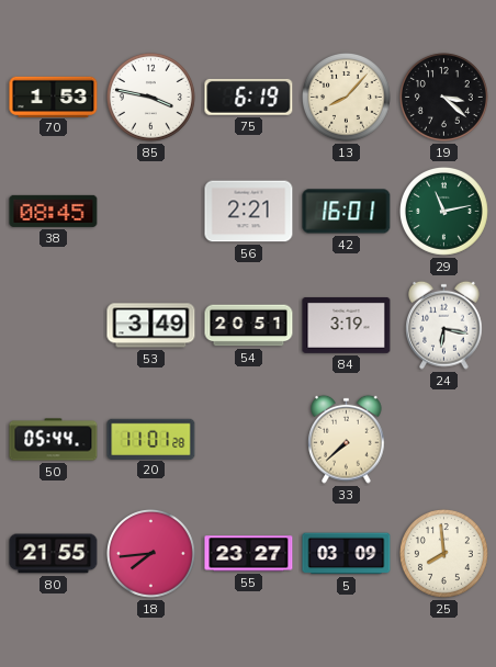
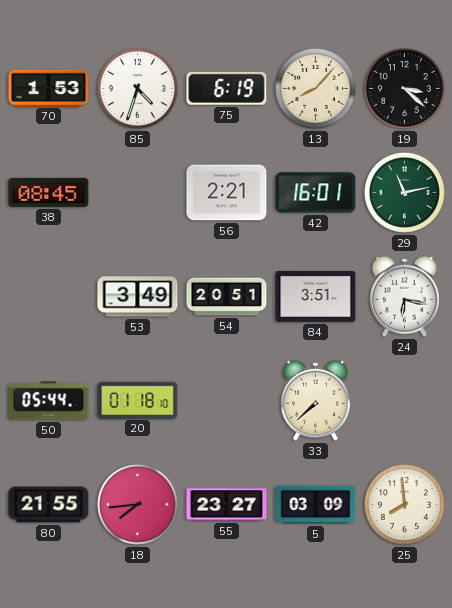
85: 3:47 -> 4:33 (137, 88)
84: 3:19 -> 3:51 (316, 296)
20: 11:01 -> 01:18 (138, 400)
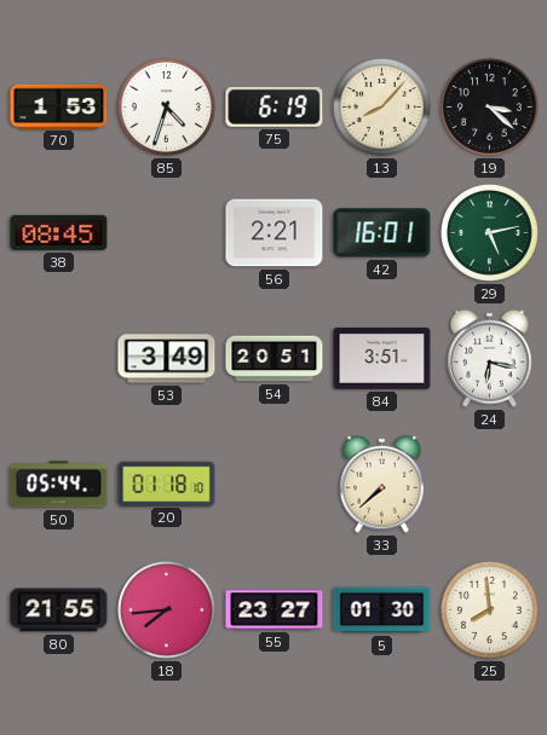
29: 11:13 -> 5:13 (489, 232)
5: 03:09 -> 01:30 (382, 610)
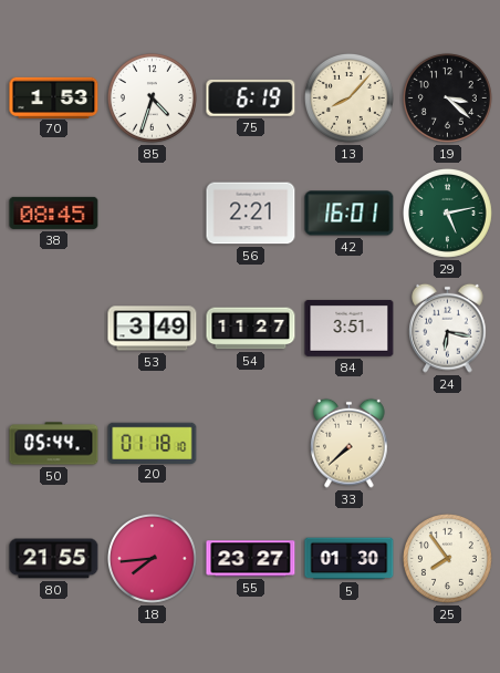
54: 20:51 -> 11:27 (251, 329)
25: 7:59 -> 7:54 (447, 558)
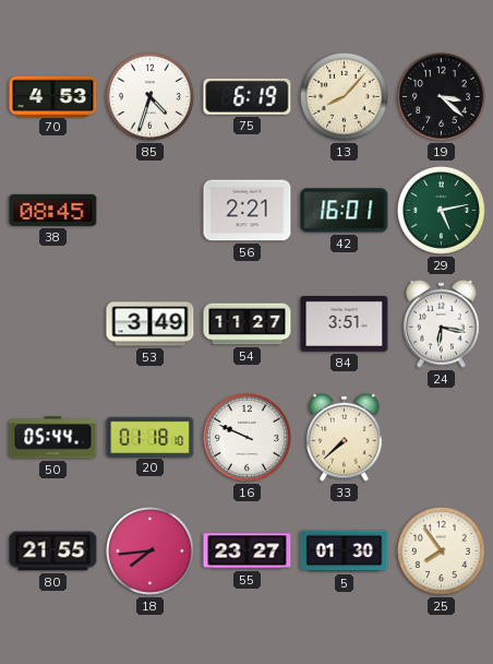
70: 1:53 -> 4:53 (53, 96)
16: none -> 9:49 (246, 437)
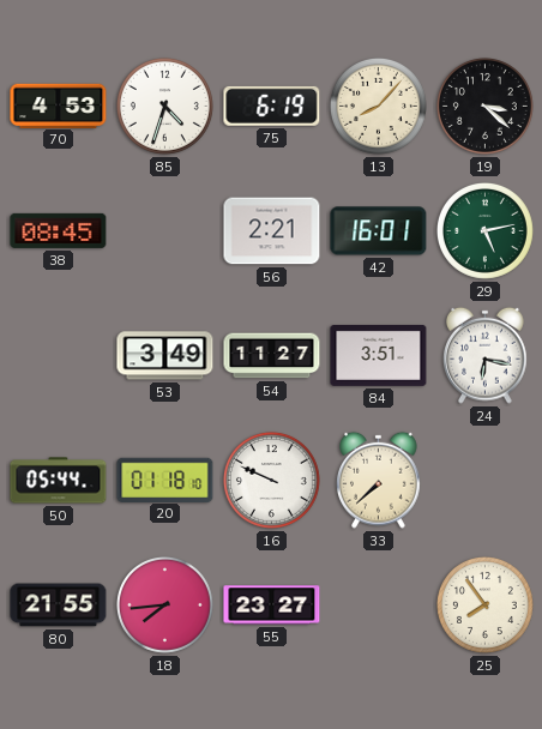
5: 01:30 -> none (345, 552)
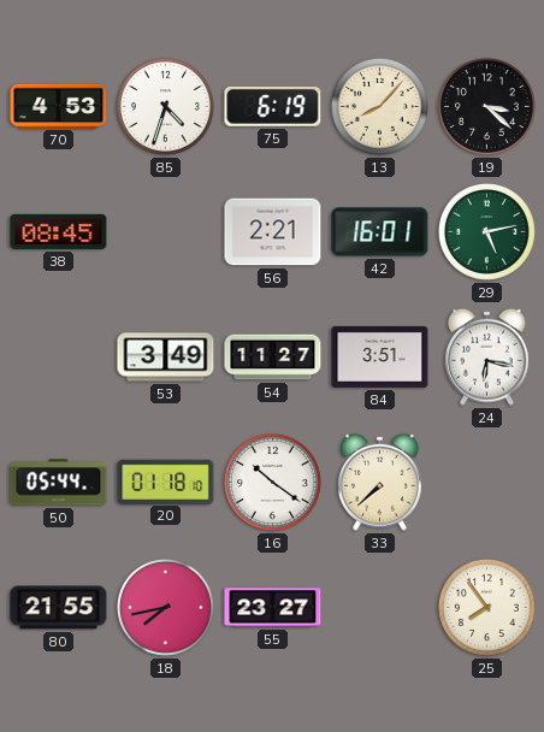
16: 9:49 -> 10:21 (272, 482)
18: 7:44 -> 7:43 (165, 607)
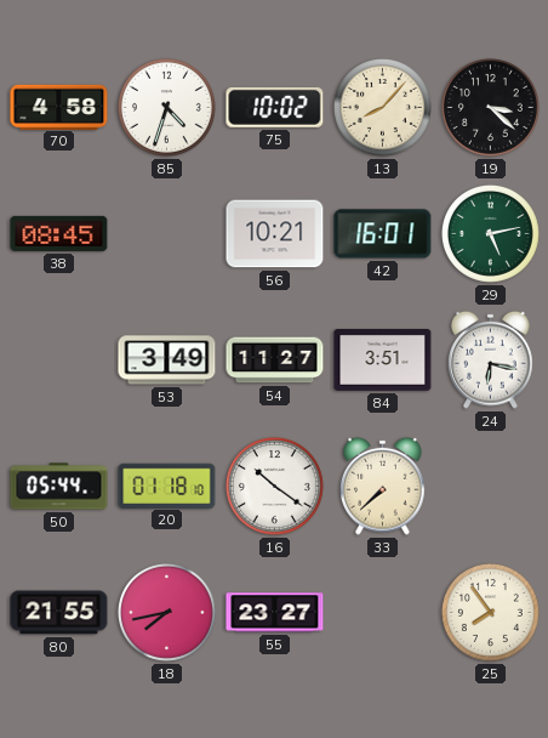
70: 4:53 -> 4:58 (59, 107)
75: 6:19 -> 10:02 (275, 107)
56: 2:21 -> 10:21 (275, 234)
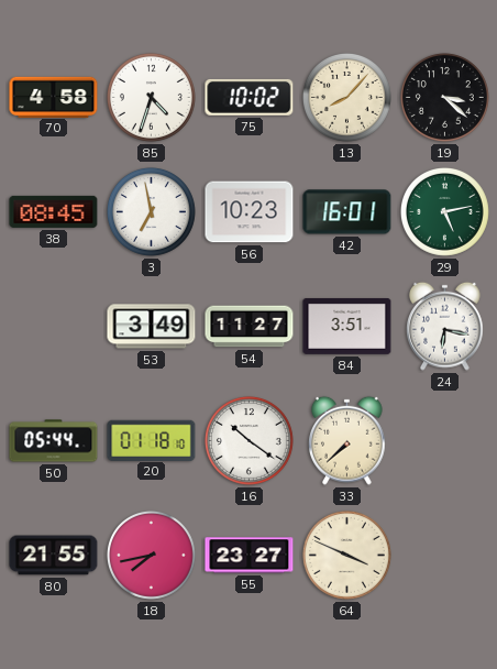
3: none -> 6:58 (151, 211)
56: 10:21 -> 10:23 (250, 212)
64: none -> 3:49 (346, 555)
25: 7:54 -> none (490, 612)
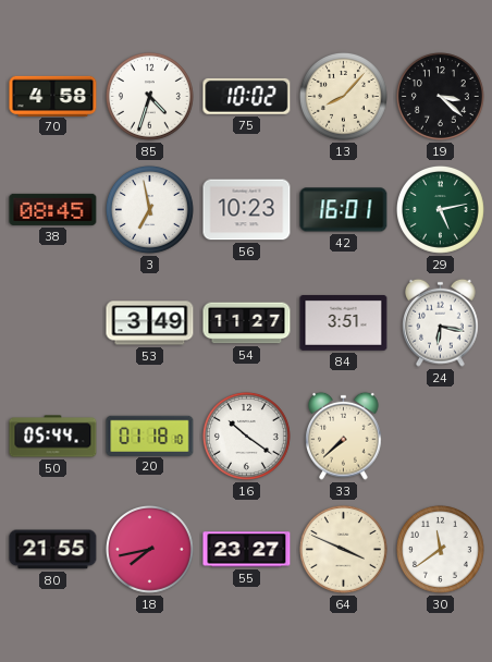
30: none -> 11:39 (440, 549)
